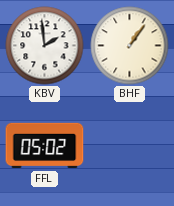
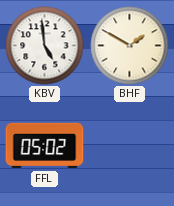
KBV: 1:59 -> 4:59 (45, 46)
BHF: 1:06 -> 1:50 (130, 46)
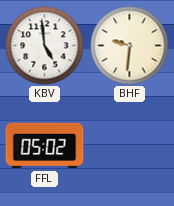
BHF: 1:50 -> 9:31 (130, 46)
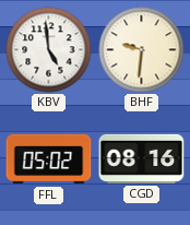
CGD: none -> 08:16 (142, 158)
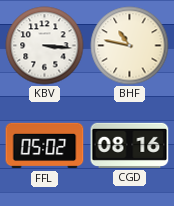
KBV: 4:59 -> 3:16 (45, 46)
BHF: 9:31 -> 10:47 (130, 46)
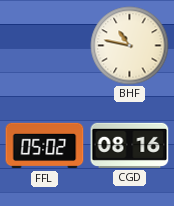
KBV: 3:16 -> none (45, 46)
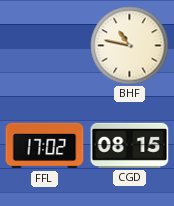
FFL: 05:02 -> 17:02 (45, 146)
CGD: 08:16 -> 08:15 (130, 145)
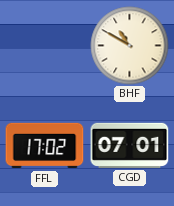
BHF: 10:47 -> 10:50 (130, 46)
CGD: 08:15 -> 07:01 (130, 145)
